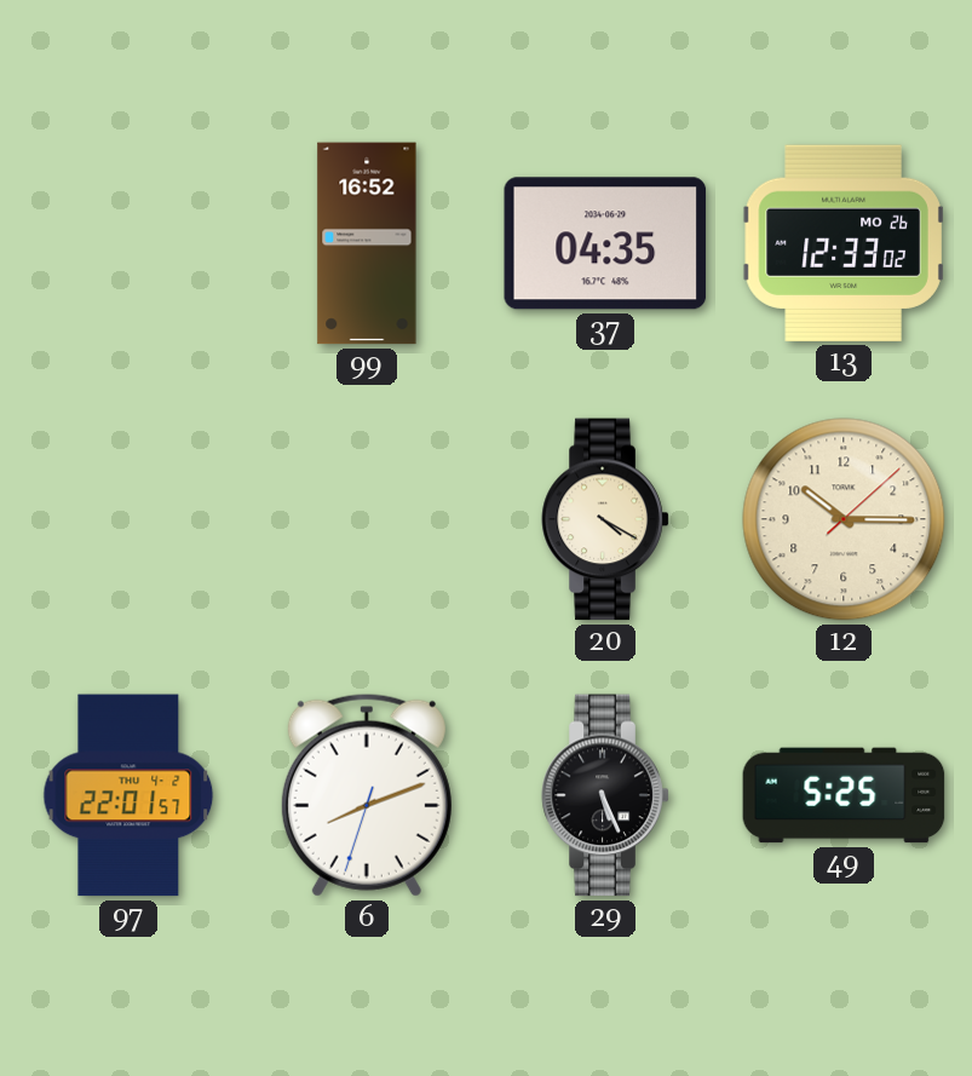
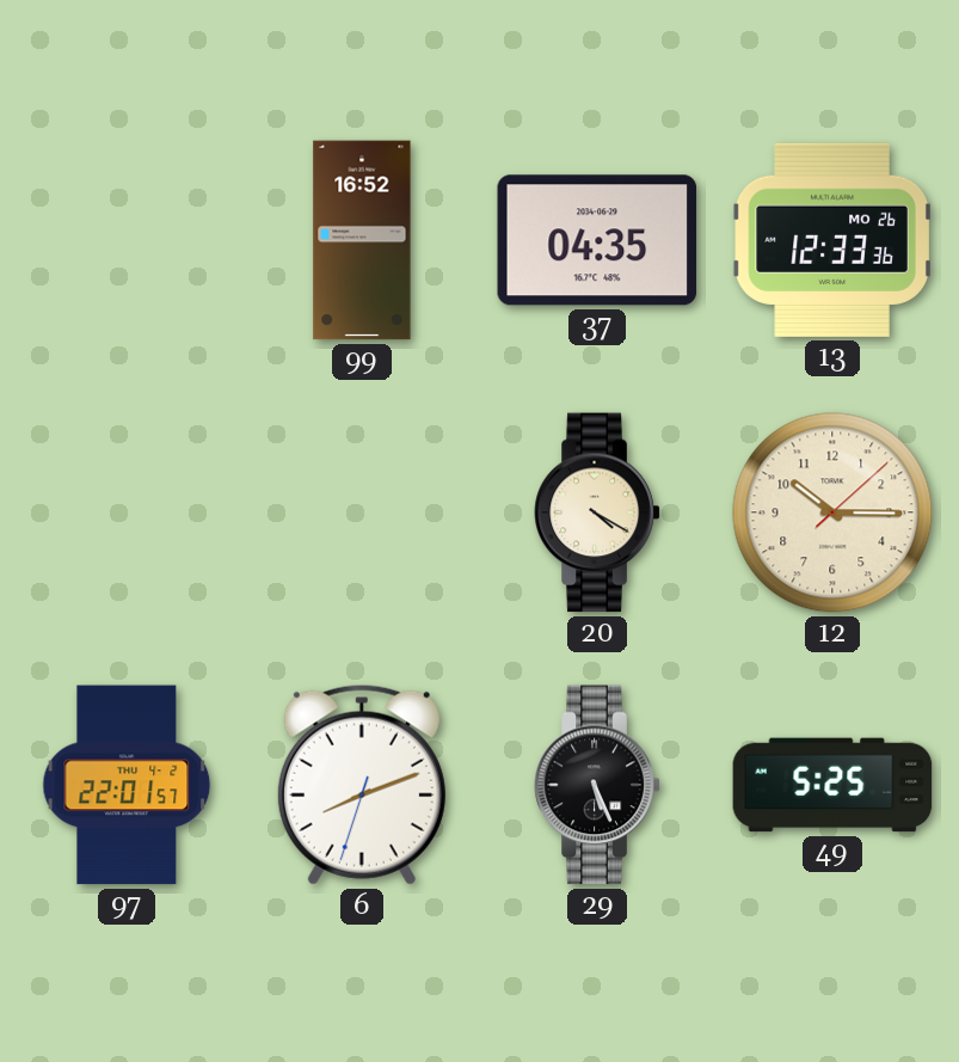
13: 12:33:02 -> 12:33:36 (832, 240)
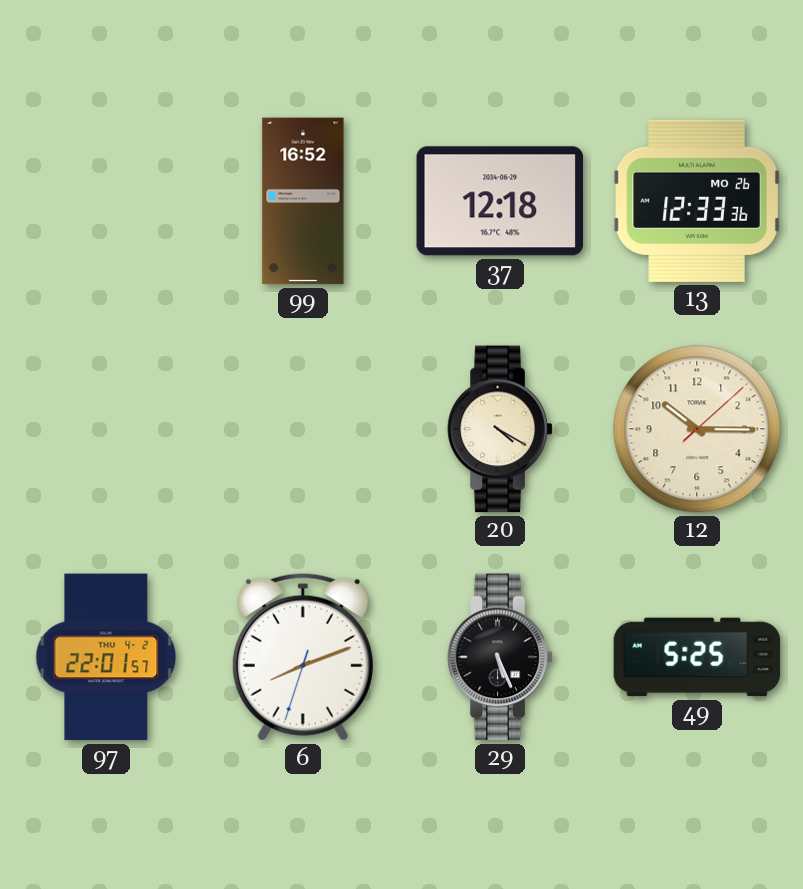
37: 04:35 -> 12:18 (500, 201)
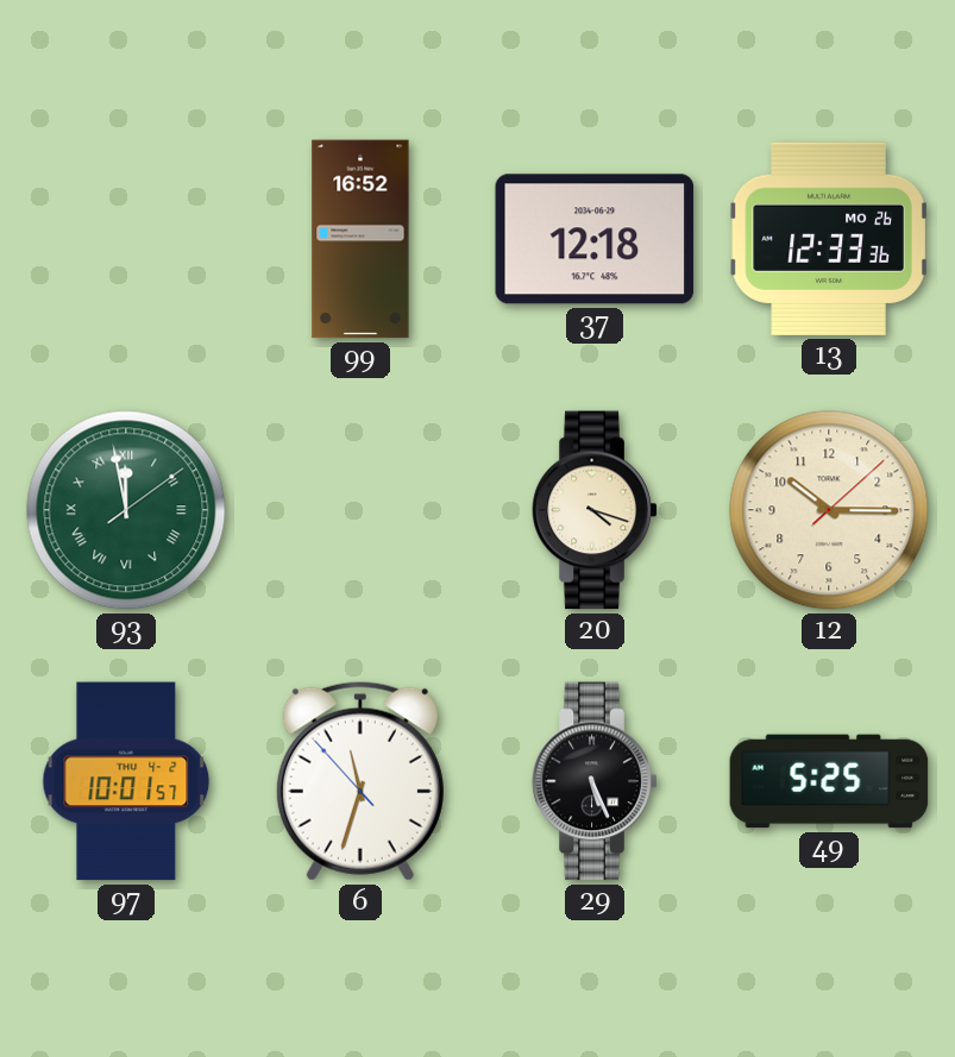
93: none -> 11:58 (126, 510)
20: 4:20 -> 4:18 (595, 510)
97: 22:01 -> 10:01 (126, 781)
6: 8:11 -> 11:32 (360, 781)
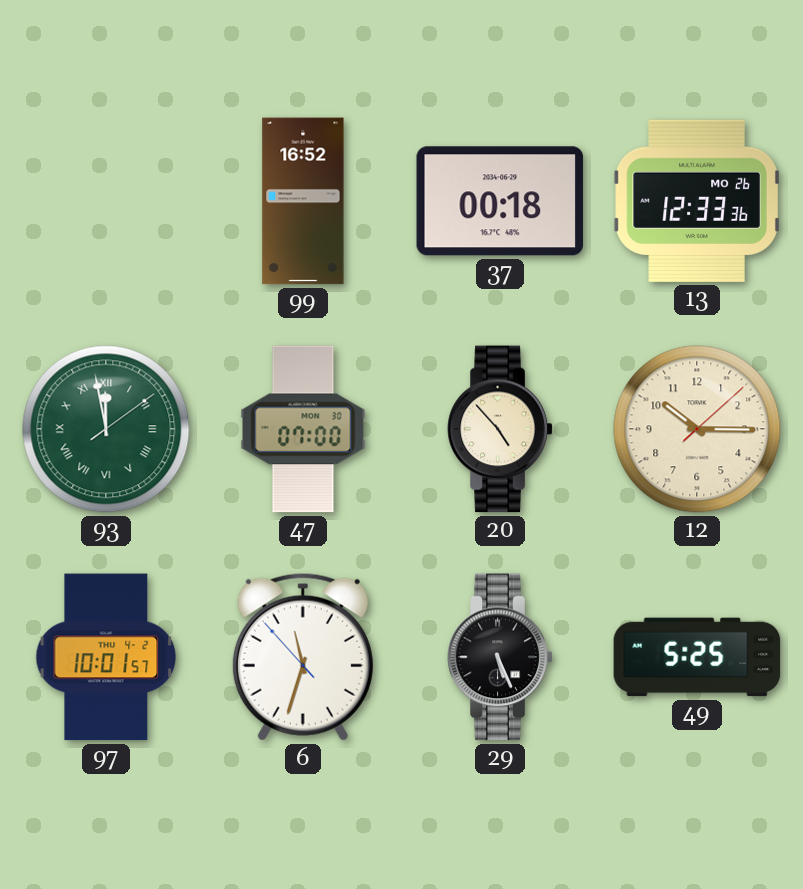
37: 12:18 -> 00:18 (500, 201)
47: none -> 07:00 (303, 429)
20: 4:18 -> 4:53 (500, 429)
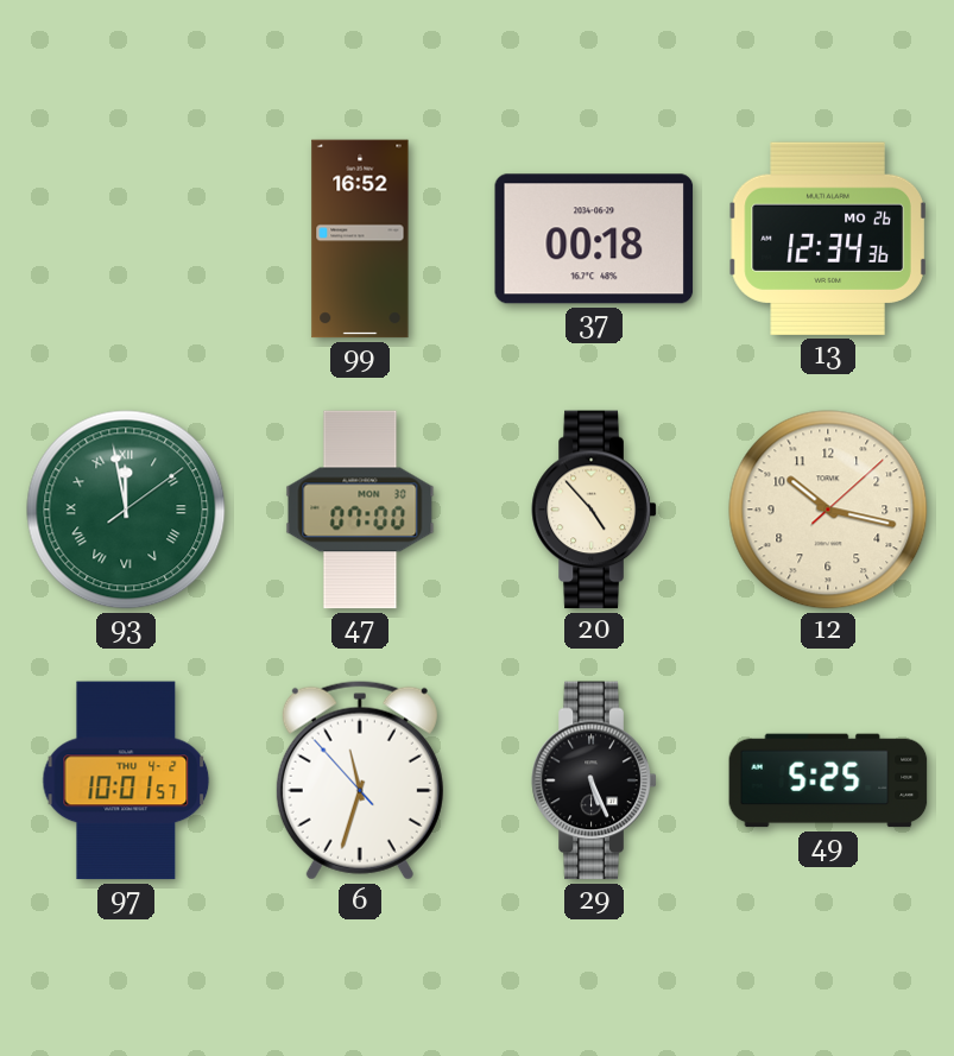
13: 12:33 -> 12:34 (828, 239)
12: 10:15 -> 10:17 (828, 510)
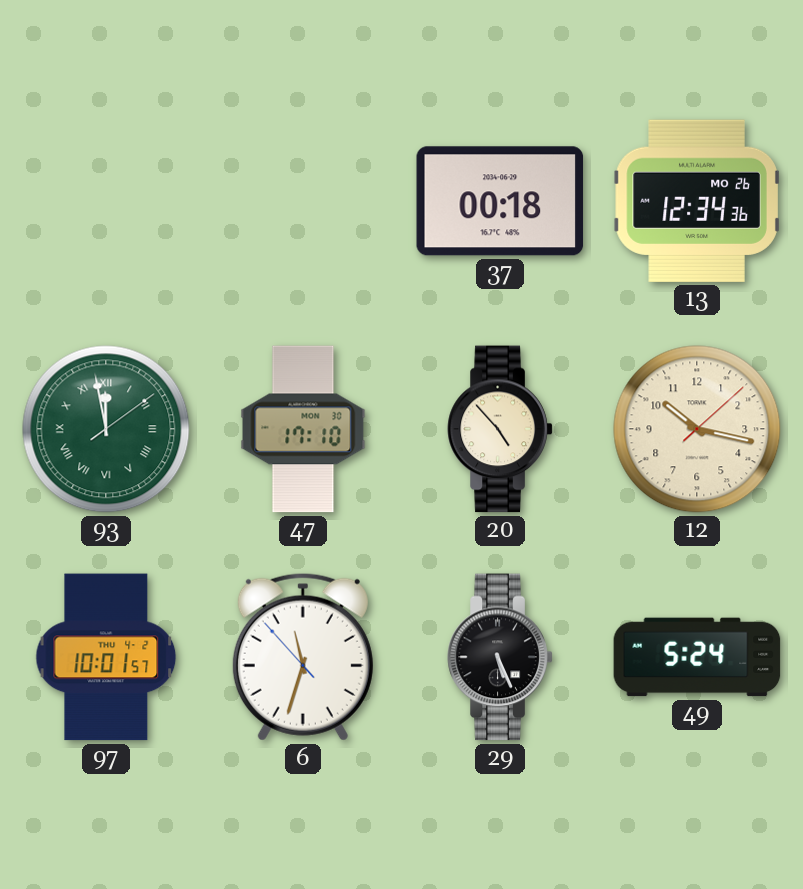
99: 16:52 -> none (360, 239)
47: 07:00 -> 17:10 (303, 429)
49: 5:25 -> 5:24 (697, 657)
